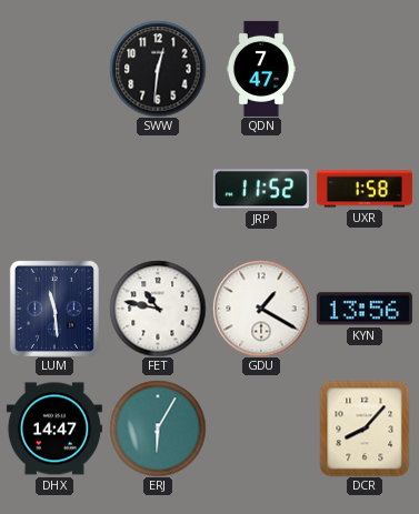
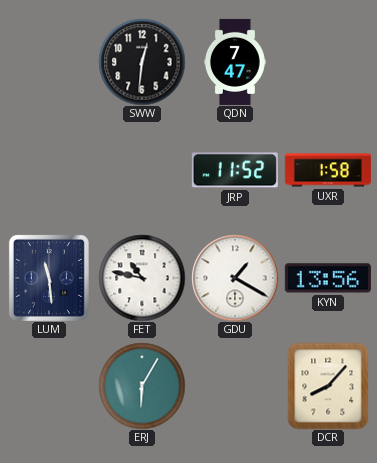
DHX: 14:47 -> none (54, 429)
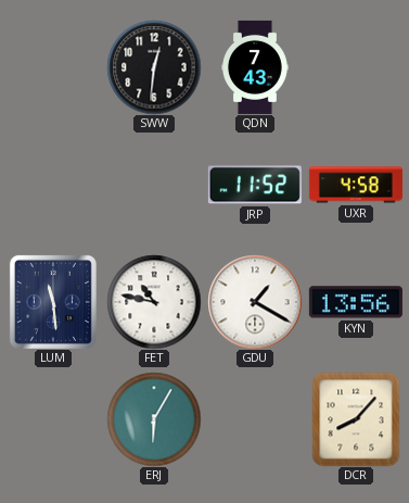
QDN: 7:47 -> 7:43 (255, 67)
UXR: 1:58 -> 4:58 (356, 185)
